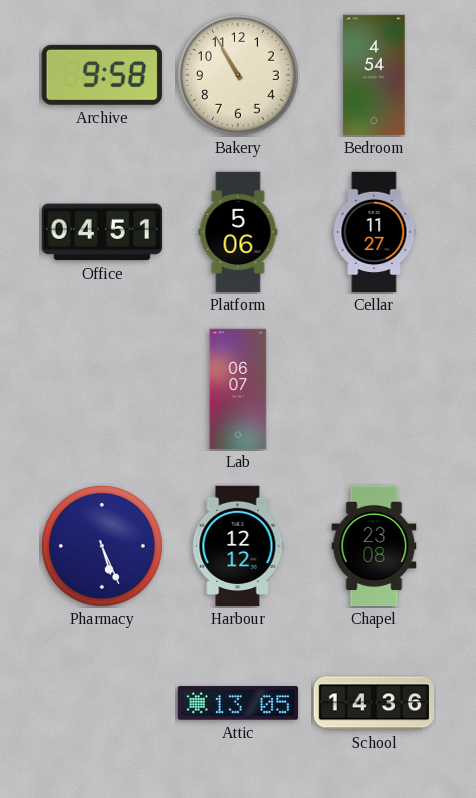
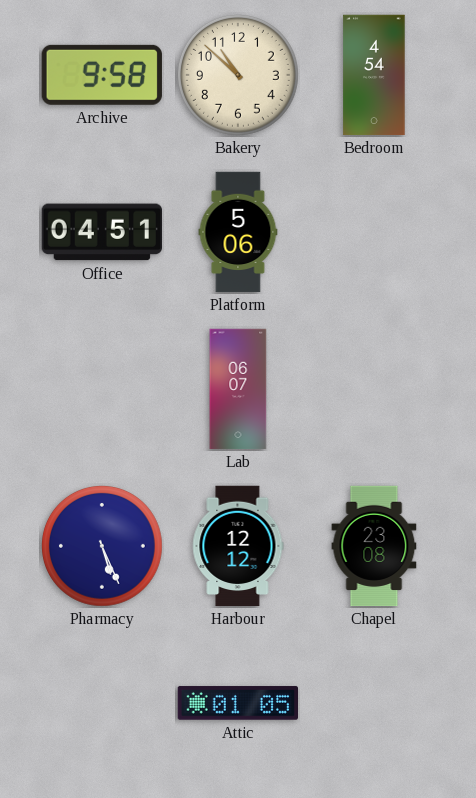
Bakery: 10:55 -> 10:52 (239, 76)
Cellar: 11:27 -> none (374, 232)
Attic: 13:05 -> 01:05 (237, 703)
School: 14:36 -> none (374, 703)
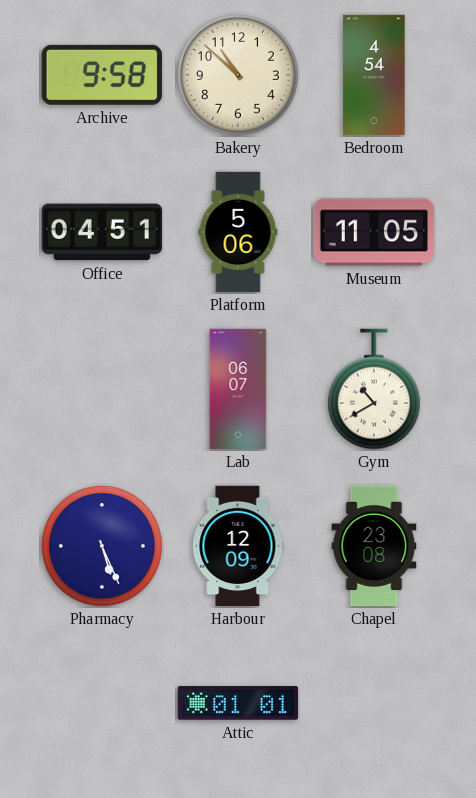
Museum: none -> 11:05 (374, 232)
Gym: none -> 10:40 (374, 389)
Harbour: 12:12 -> 12:09 (238, 546)
Attic: 01:05 -> 01:01 (237, 703)
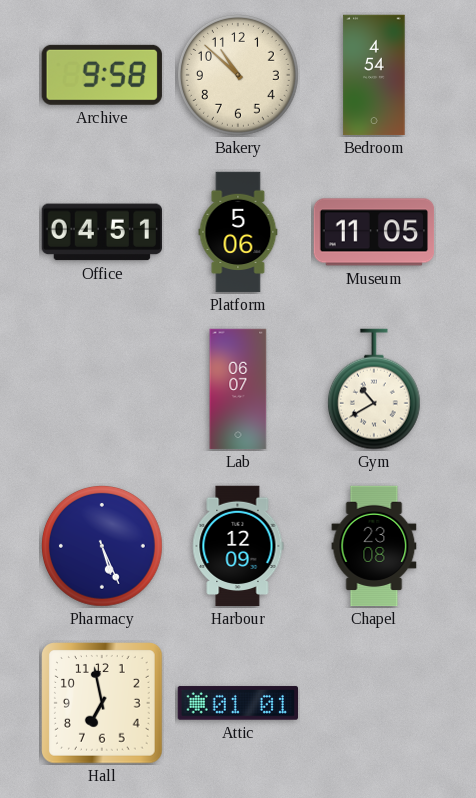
Hall: none -> 6:58 (102, 703)
